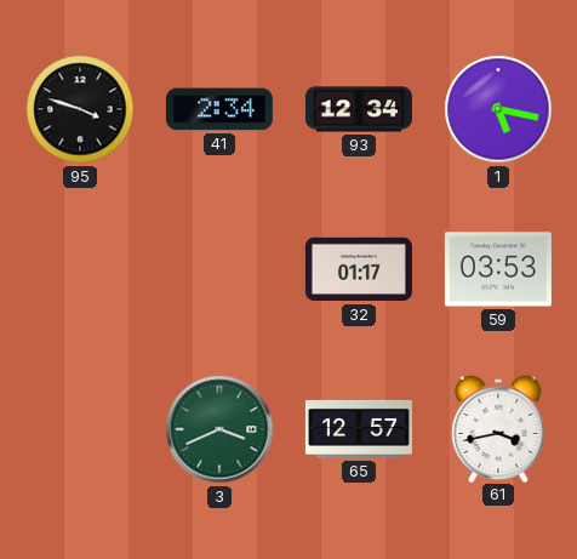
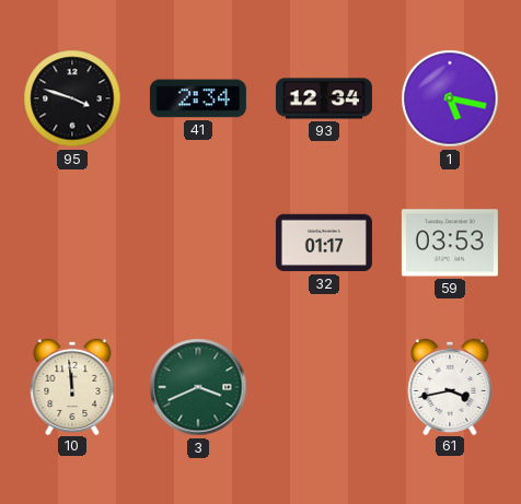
10: none -> 11:59 (72, 386)
65: 12:57 -> none (359, 429)
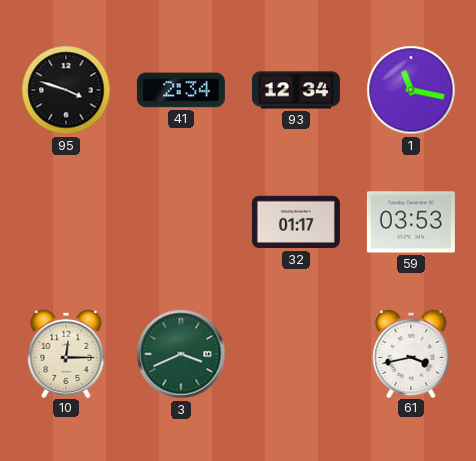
1: 5:17 -> 11:17 (411, 90)
10: 11:59 -> 12:15 (66, 353)
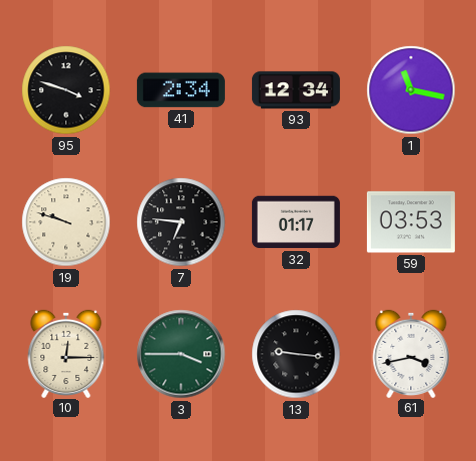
19: none -> 9:48 (66, 222)
7: none -> 6:46 (181, 222)
3: 3:41 -> 3:45 (181, 354)
13: none -> 9:16 (296, 354)
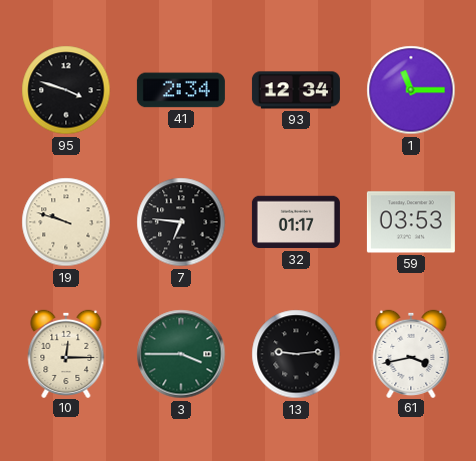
1: 11:17 -> 11:15 (411, 90)
13: 9:16 -> 9:14 (296, 354)
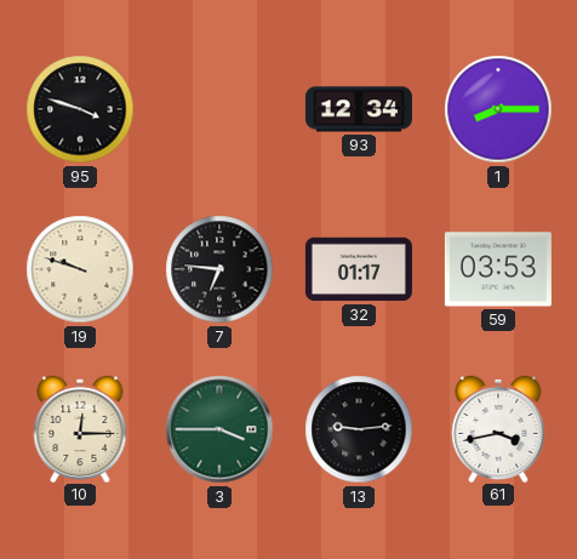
41: 2:34 -> none (181, 90)
1: 11:15 -> 8:15 (498, 109)
